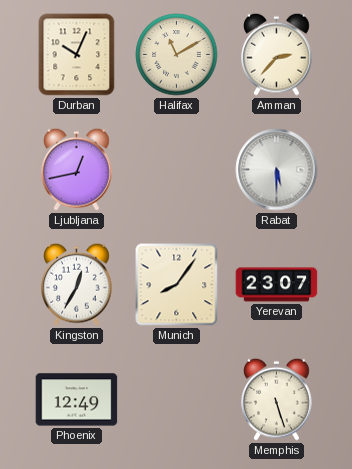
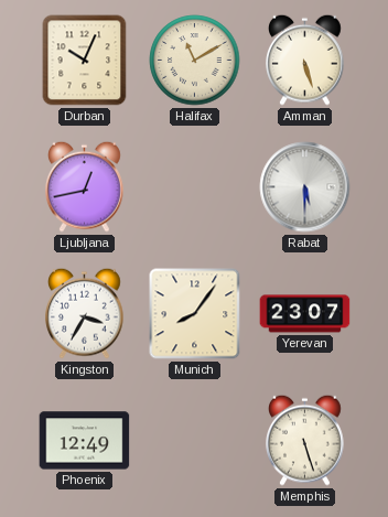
Amman: 2:37 -> 5:27 (305, 60)
Kingston: 12:35 -> 3:35 (85, 313)
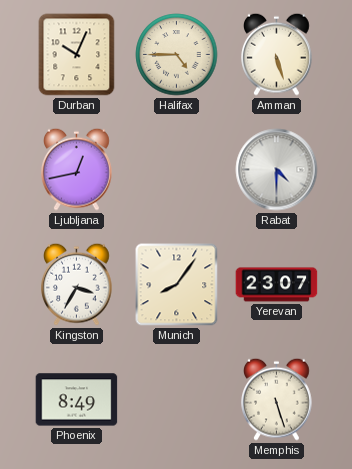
Halifax: 11:10 -> 4:45 (177, 55)
Rabat: 5:30 -> 4:30 (277, 170)
Phoenix: 12:49 -> 8:49 (77, 400)
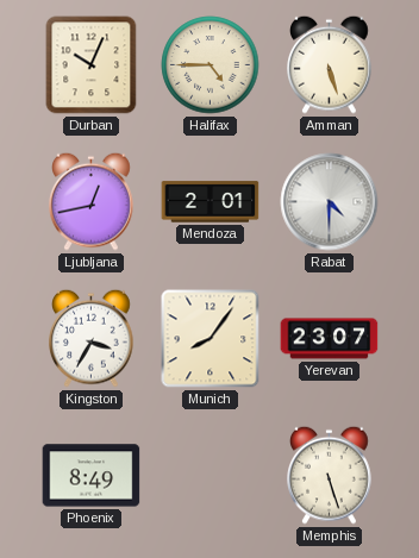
Mendoza: none -> 2:01 (211, 202)
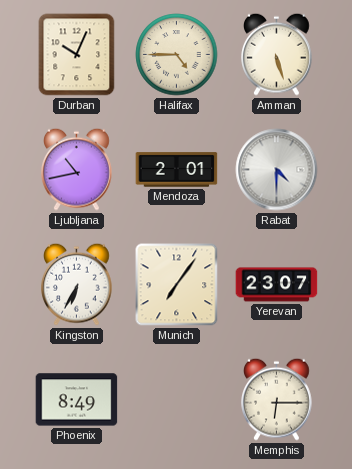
Ljubljana: 12:43 -> 10:43 (77, 169)
Kingston: 3:35 -> 6:35 (77, 284)
Munich: 8:06 -> 7:06 (177, 285)
Memphis: 5:27 -> 6:15 (277, 399)
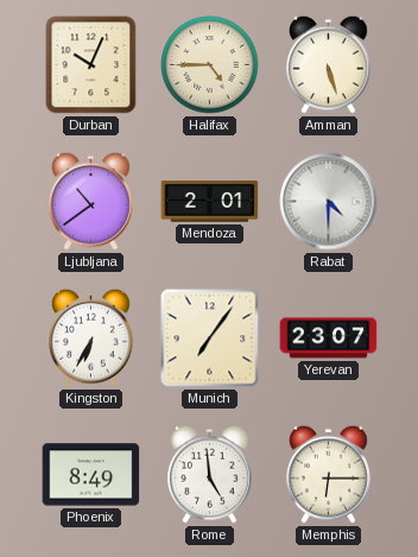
Ljubljana: 10:43 -> 10:39 (91, 201)
Rome: none -> 4:59 (210, 474)
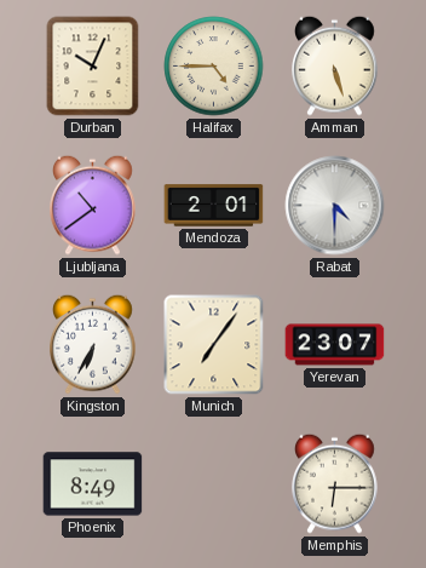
Rome: 4:59 -> none (210, 474)
